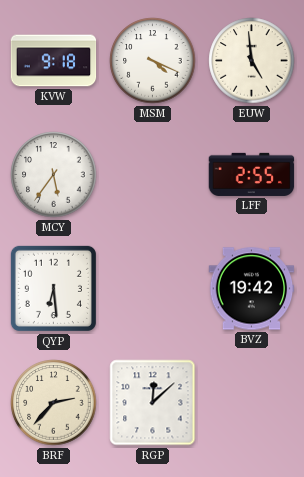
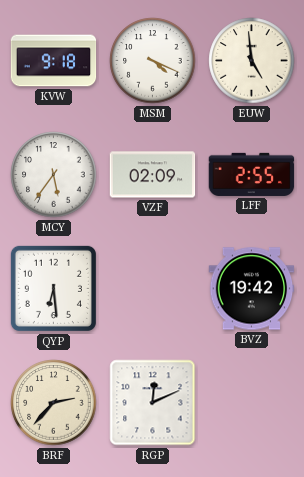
VZF: none -> 02:09 (153, 175)
RGP: 12:08 -> 12:11 (153, 403)
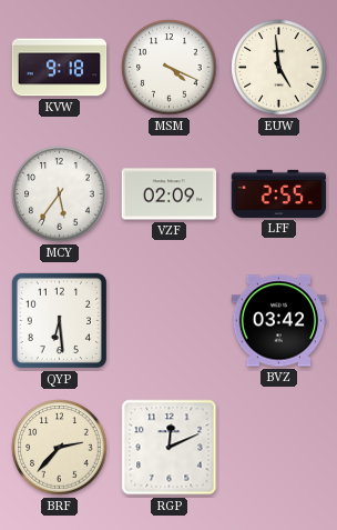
BVZ: 19:42 -> 03:42 (279, 321)
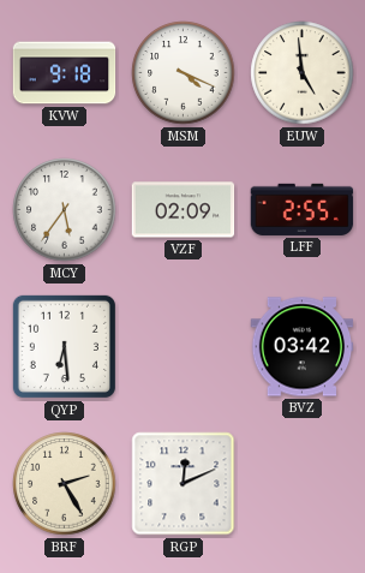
BRF: 2:37 -> 2:25 (65, 484)
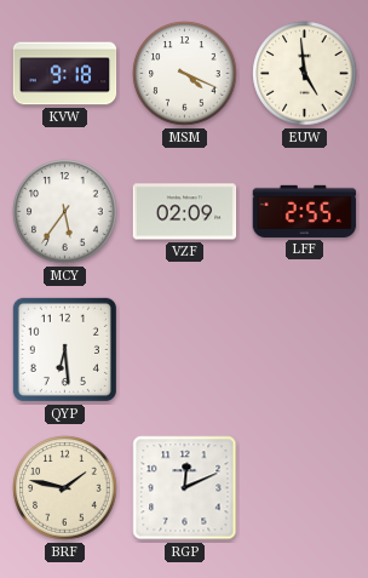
BVZ: 03:42 -> none (303, 347)
BRF: 2:25 -> 1:47 (65, 488)
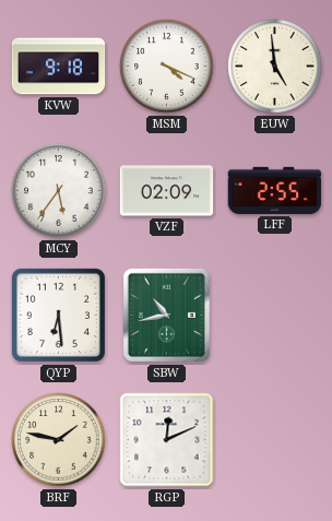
SBW: none -> 10:43 (166, 315)
